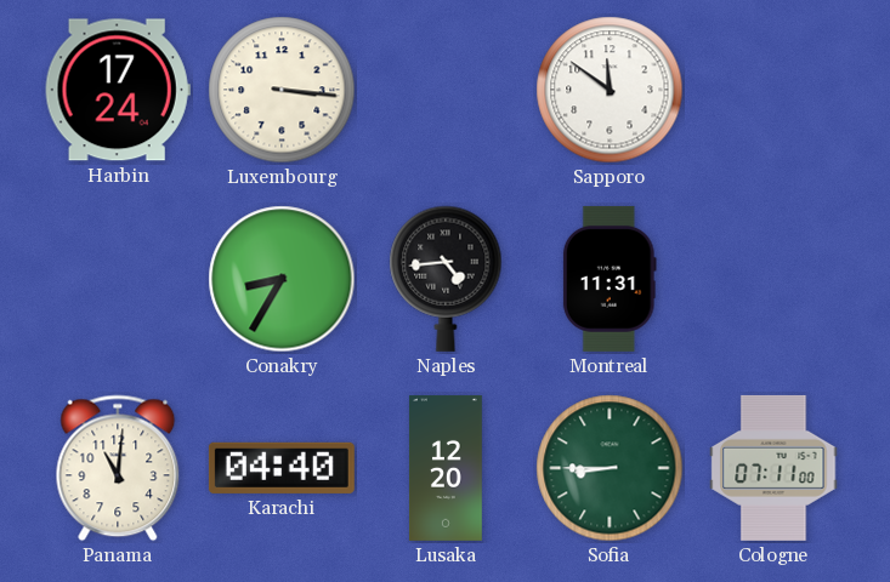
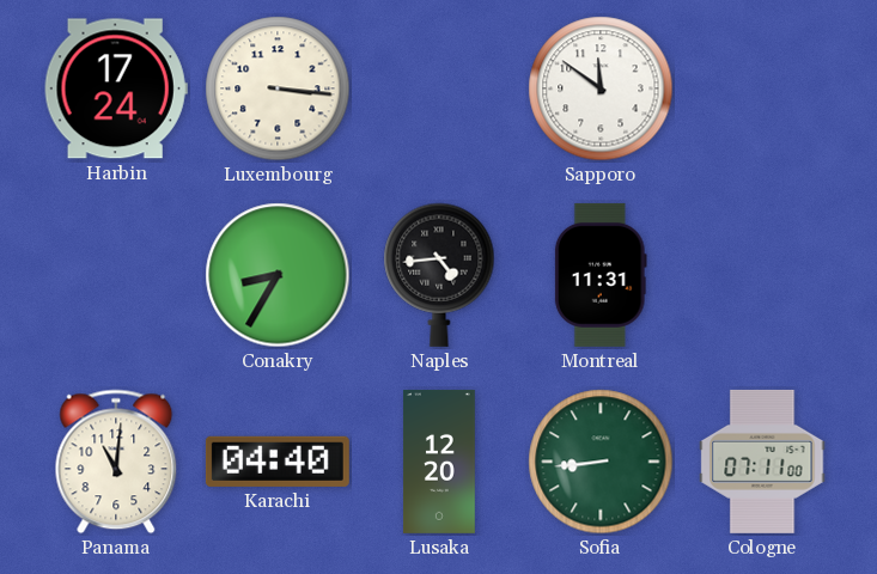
Sofia: 8:45 -> 8:44 (601, 462)
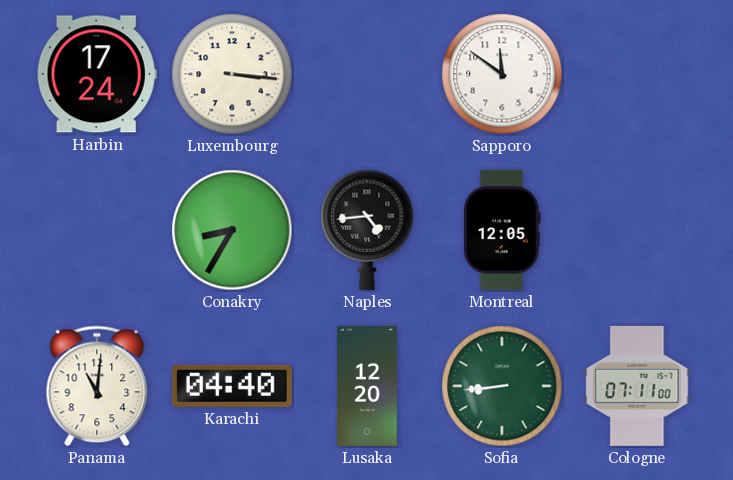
Montreal: 11:31 -> 12:05 (502, 230)
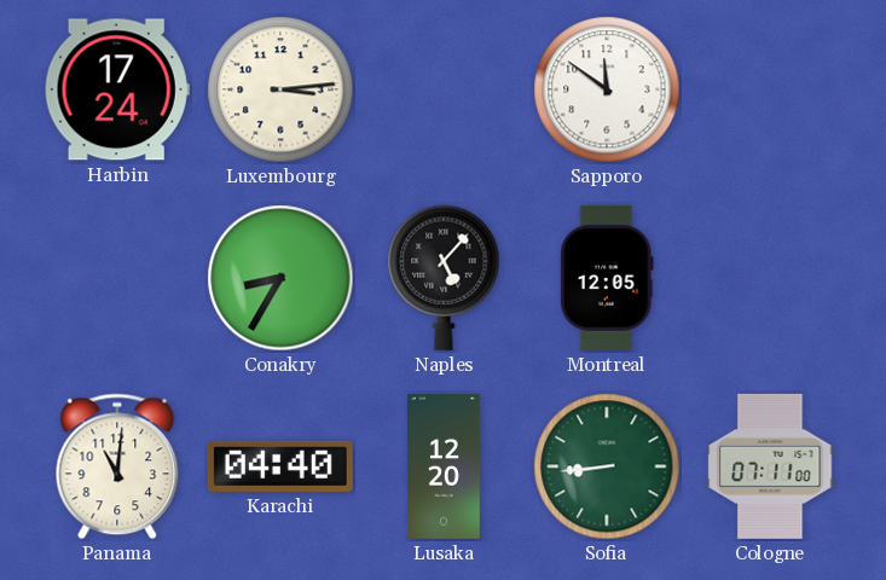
Luxembourg: 3:16 -> 3:14 (280, 89)
Naples: 4:44 -> 5:07 (444, 278)
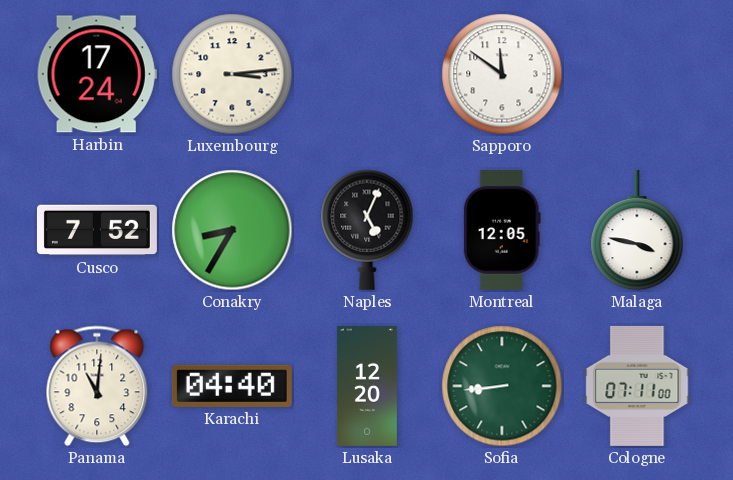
Cusco: none -> 7:52 (97, 230)
Naples: 5:07 -> 5:04 (367, 230)
Malaga: none -> 3:47 (637, 230)
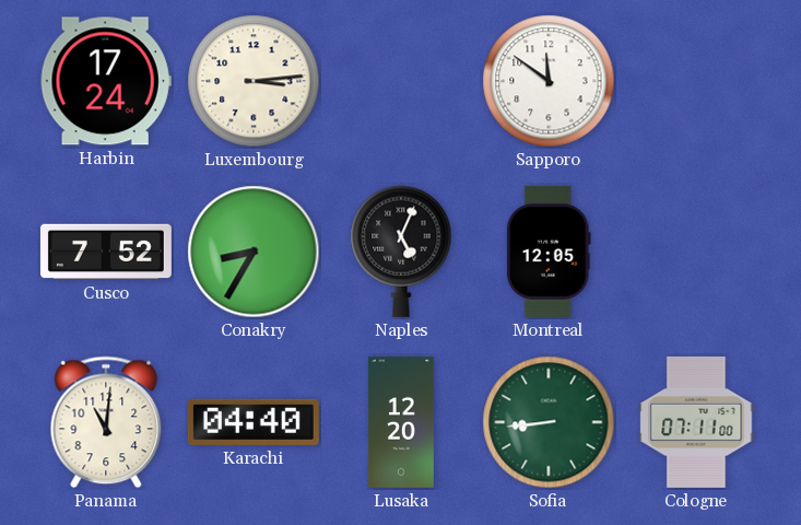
Malaga: 3:47 -> none (637, 230)
